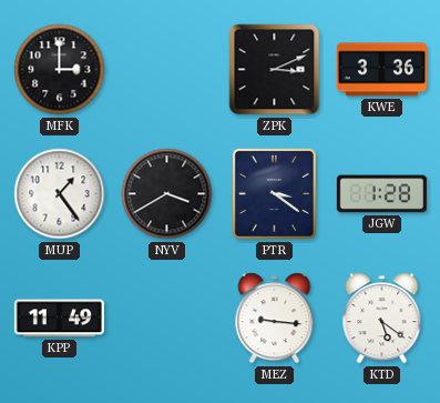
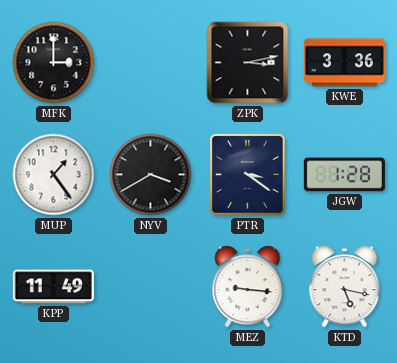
ZPK: 3:11 -> 3:13 (248, 63)
KTD: 5:21 -> 5:17 (345, 287)
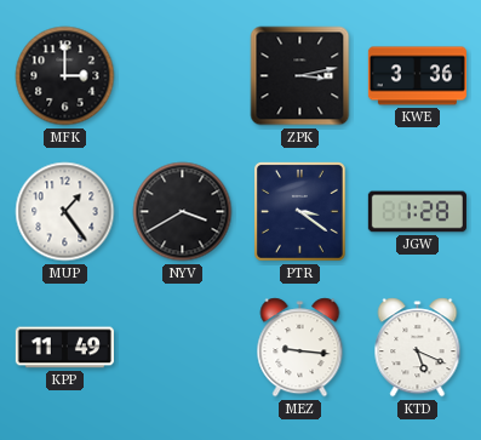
KTD: 5:17 -> 5:19 (418, 348)
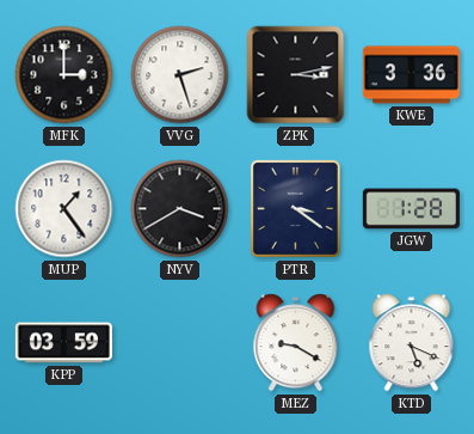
VVG: none -> 2:27 (180, 75)
KPP: 11:49 -> 03:59 (63, 343)
MEZ: 9:16 -> 9:20 (296, 343)
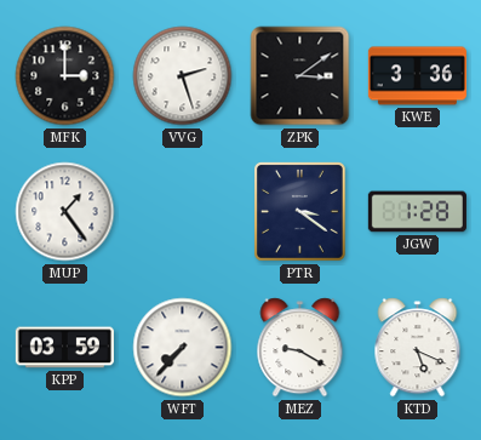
ZPK: 3:13 -> 3:09 (300, 76)
NYV: 3:40 -> none (180, 209)
WFT: none -> 7:37 (183, 348)
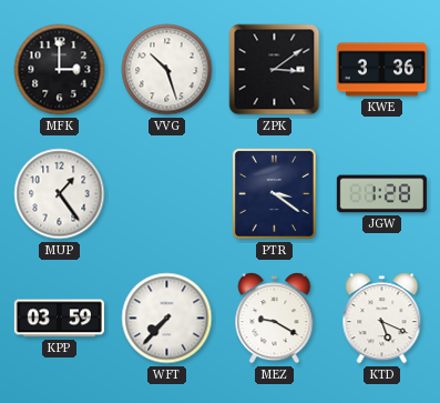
VVG: 2:27 -> 10:27 (167, 70)
